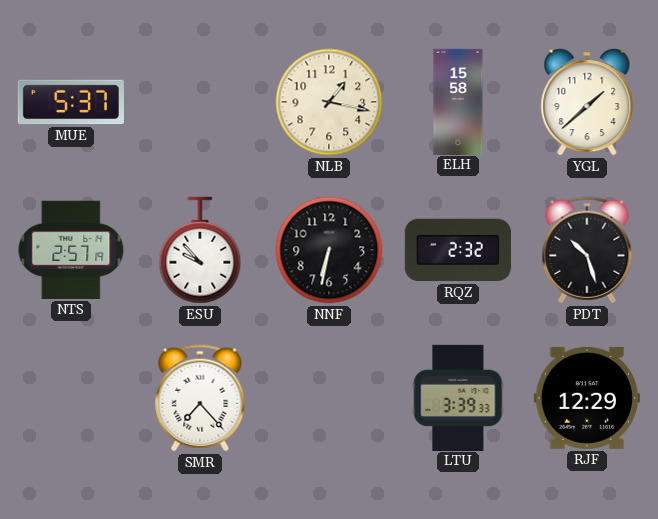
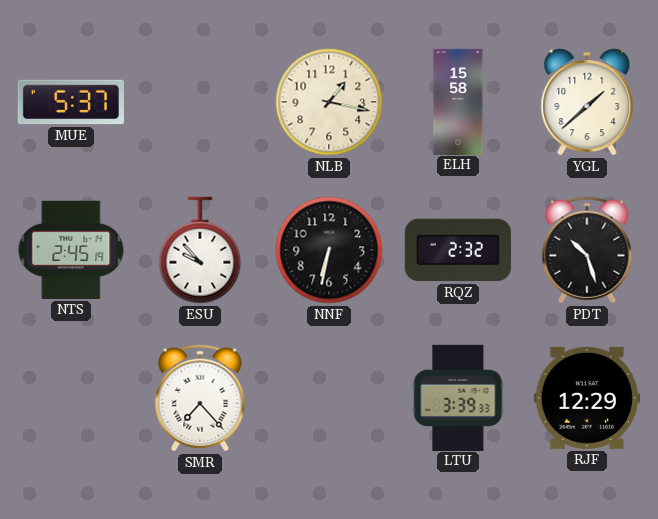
NTS: 2:57 -> 2:45 (71, 250)
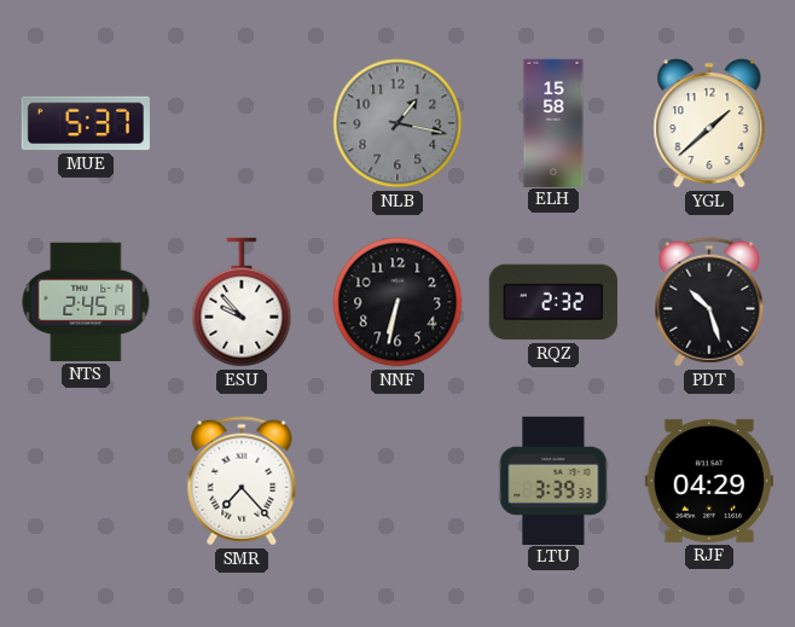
NLB dial: cream -> grey (397, 123)
RJF: 12:29 -> 04:29 (709, 481)
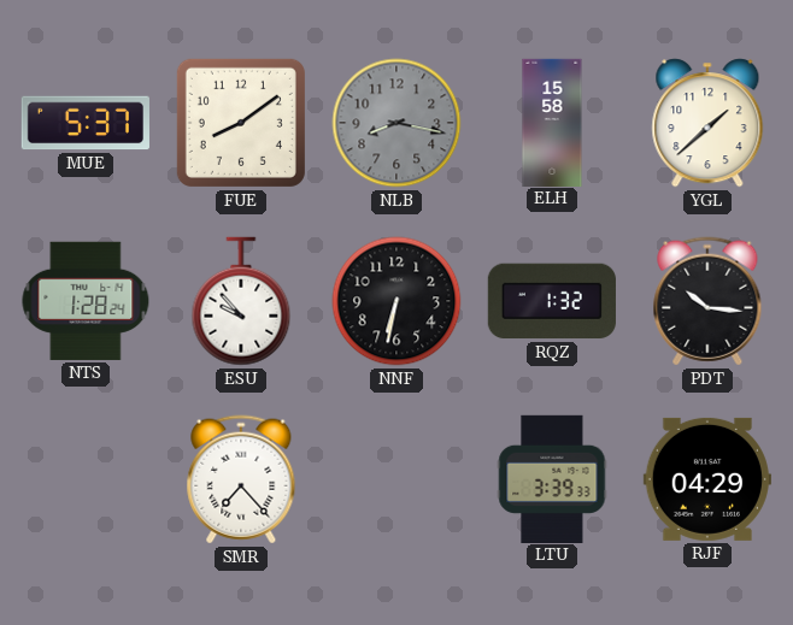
FUE: none -> 8:09 (241, 123)
NLB: 1:17 -> 8:17 (397, 123)
NTS: 2:45 -> 1:28 (86, 301)
RQZ: 2:32 -> 1:32 (552, 301)
PDT: 10:27 -> 10:16 (707, 301)
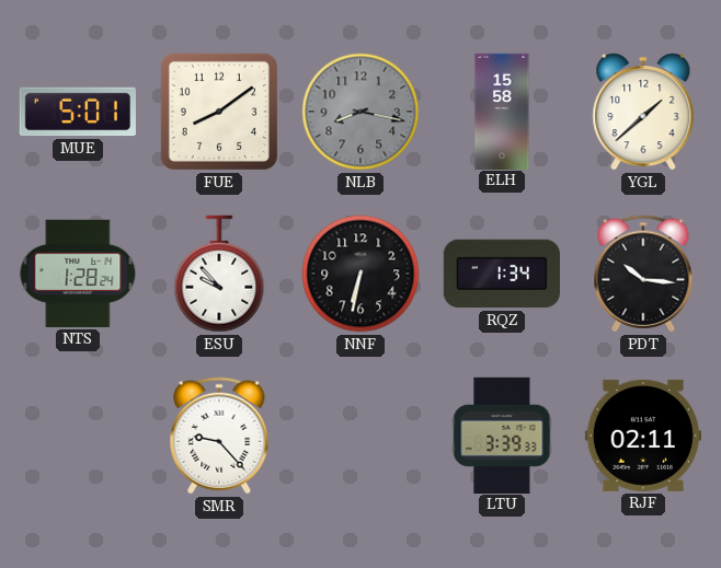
MUE: 5:37 -> 5:01 (78, 112)
RQZ: 1:32 -> 1:34 (502, 274)
SMR: 7:23 -> 9:23 (219, 436)
RJF: 04:29 -> 02:11 (643, 436)
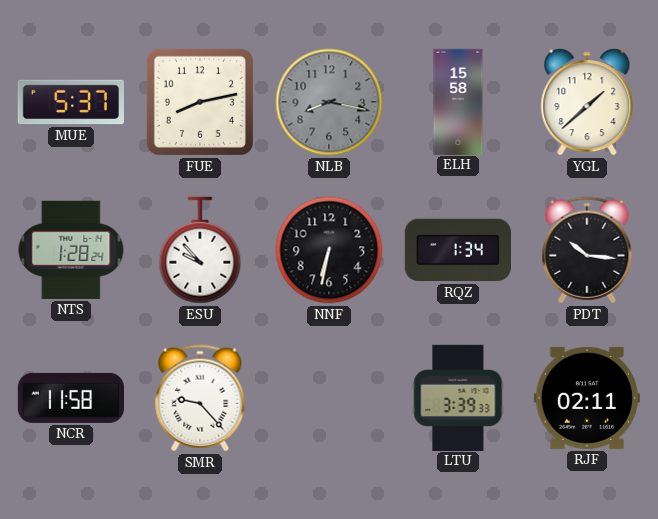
MUE: 5:01 -> 5:37 (71, 102)
FUE: 8:09 -> 8:13 (200, 102)
NCR: none -> 11:58 (70, 398)
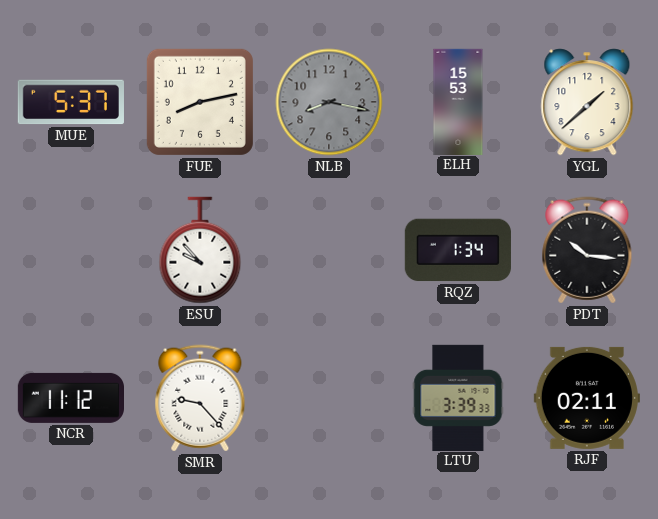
ELH: 15:58 -> 15:53 (458, 101)
NTS: 1:28 -> none (71, 250)
NNF: 6:32 -> none (329, 250)
NCR: 11:58 -> 11:12 (70, 398)
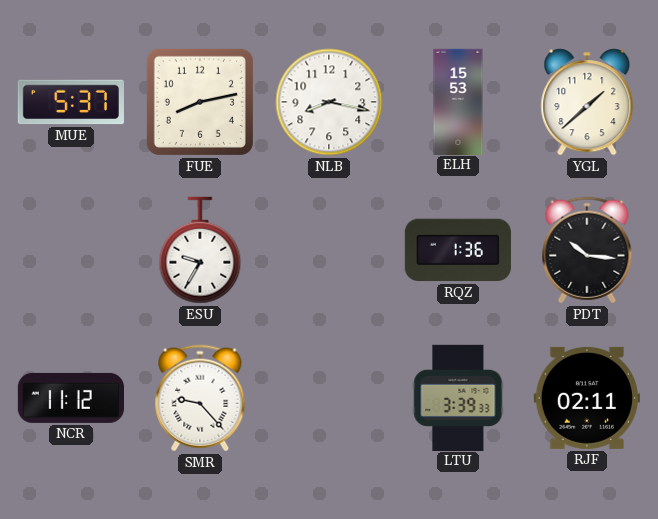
NLB dial: grey -> white (329, 102)
ESU: 9:53 -> 9:35 (200, 250)
RQZ: 1:34 -> 1:36 (458, 250)
